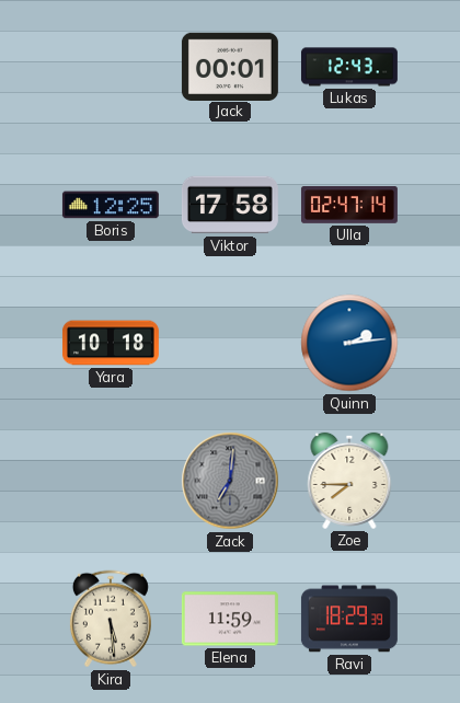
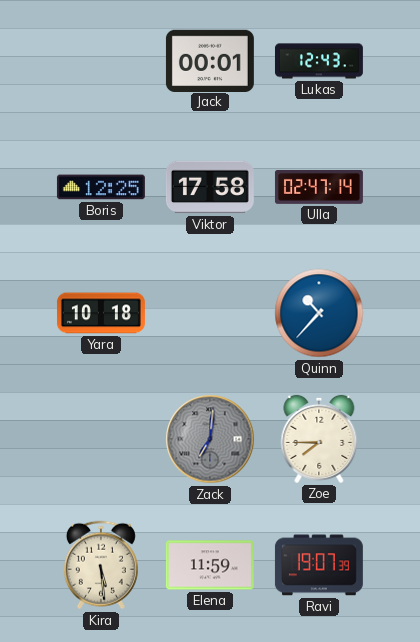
Quinn: 2:14 -> 10:37 (319, 313)
Ravi: 18:29 -> 19:07 (319, 565)
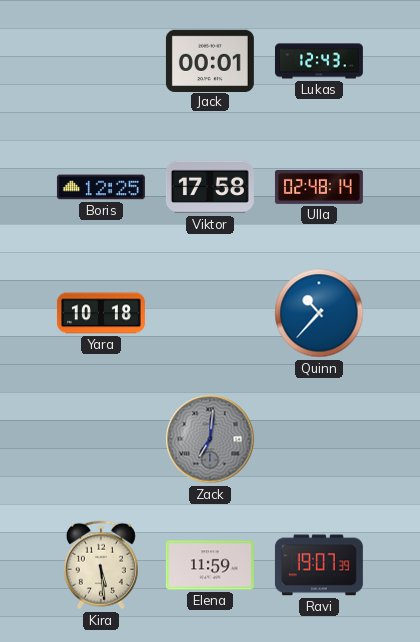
Ulla: 02:47 -> 02:48 (319, 188)
Zoe: 7:45 -> none (319, 439)
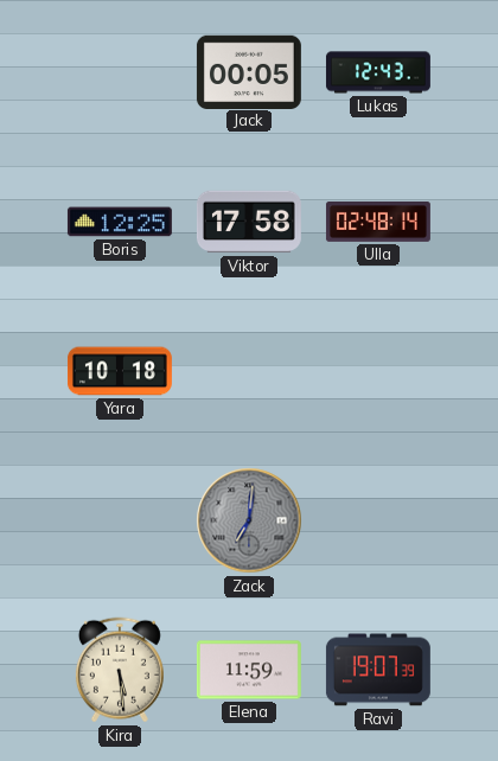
Jack: 00:01 -> 00:05 (249, 71)
Quinn: 10:37 -> none (319, 313)
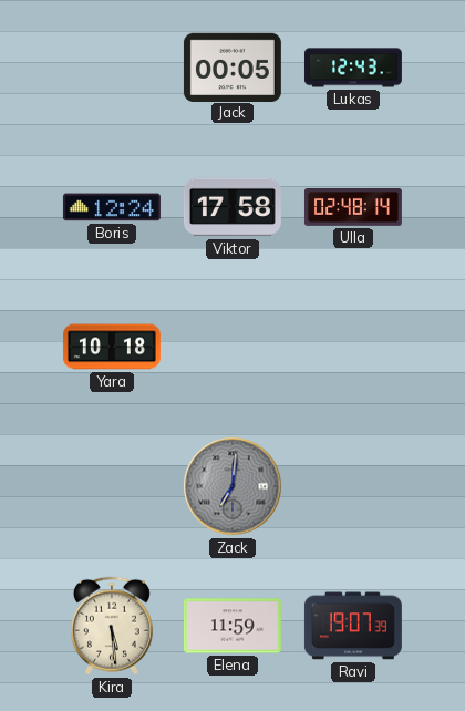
Boris: 12:25 -> 12:24 (112, 207)
